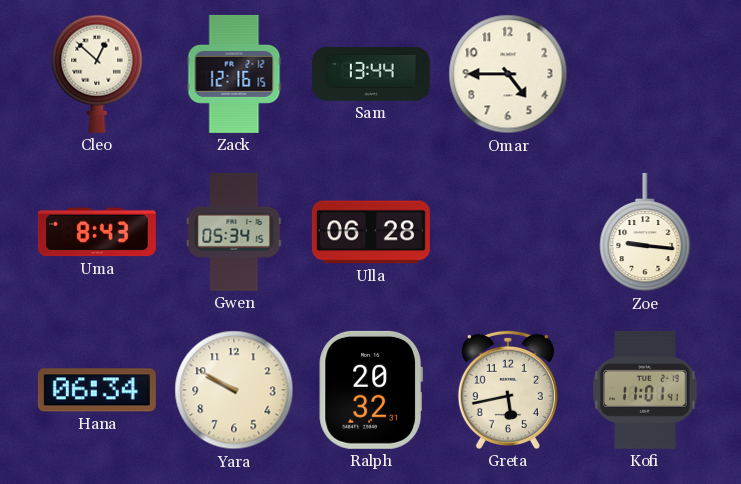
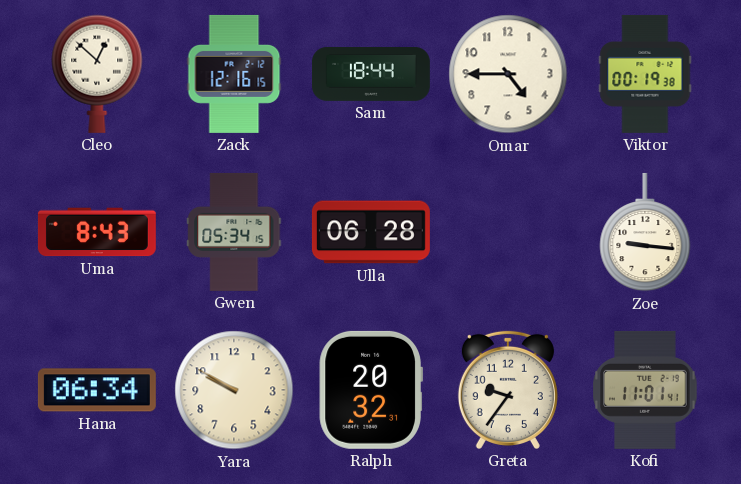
Sam: 13:44 -> 18:44 (371, 75)
Viktor: none -> 00:19 (645, 74)
Greta: 5:43 -> 9:36 (508, 390)
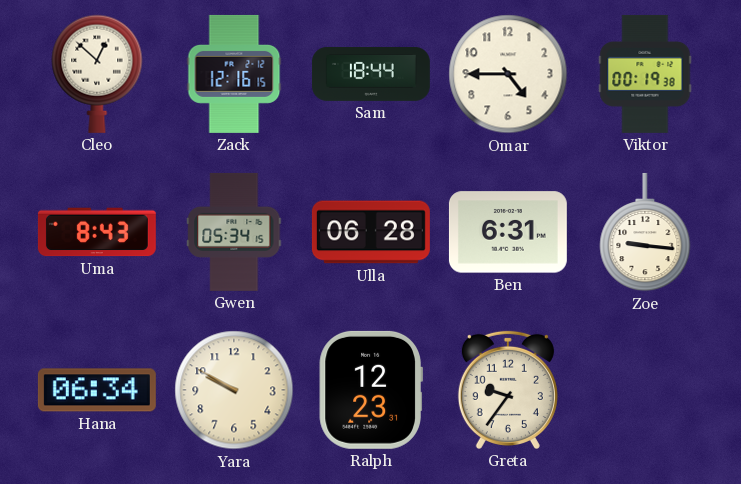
Ben: none -> 6:31 (508, 232)
Ralph: 20:32 -> 12:23 (371, 390)
Kofi: 11:01 -> none (645, 390)
